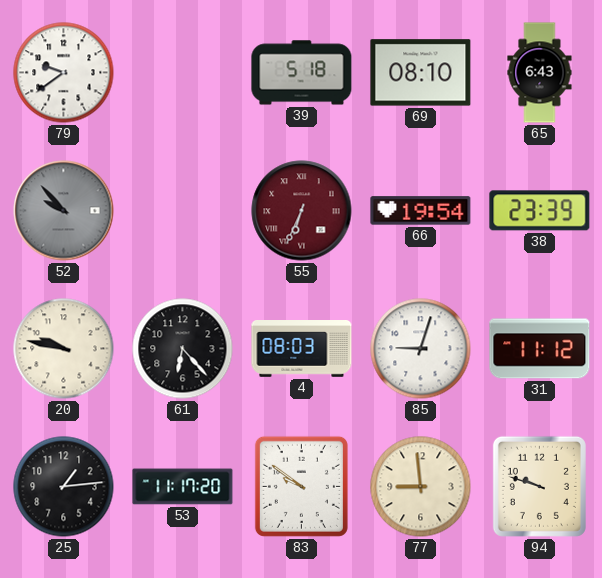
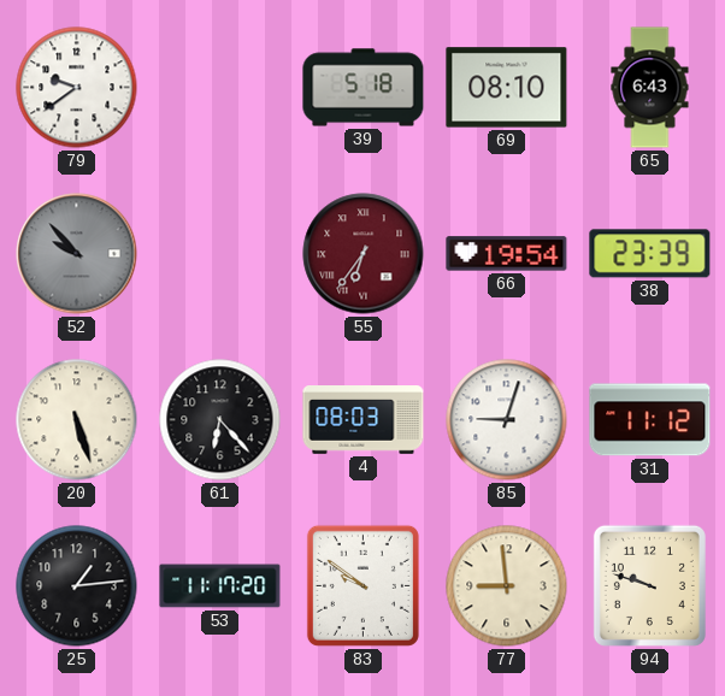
55: 6:34 -> 6:36 (364, 254)
20: 9:47 -> 5:27 (77, 420)
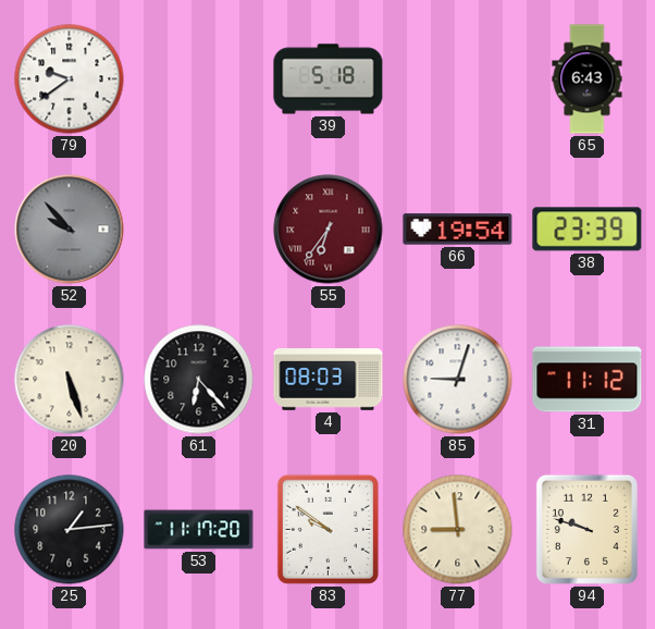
69: 08:10 -> none (507, 88)
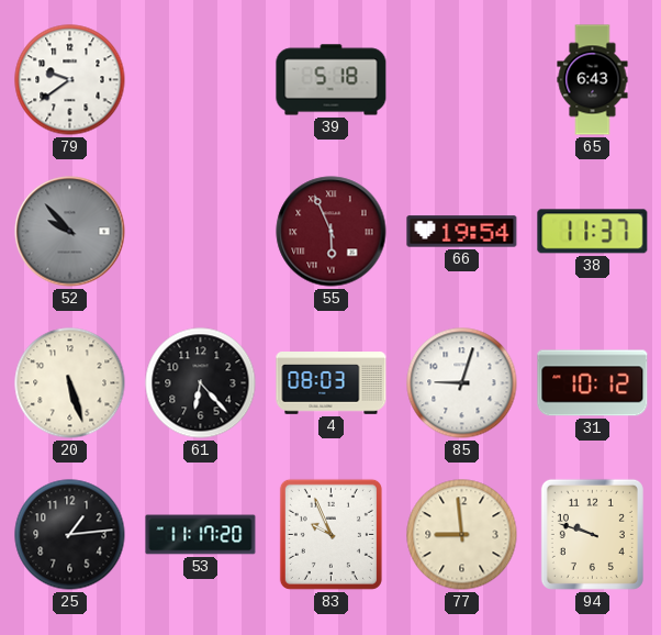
55: 6:36 -> 5:56 (332, 232)
38: 23:39 -> 11:37 (593, 232)
31: 11:12 -> 10:12 (593, 383)
83: 9:51 -> 9:56 (330, 534)
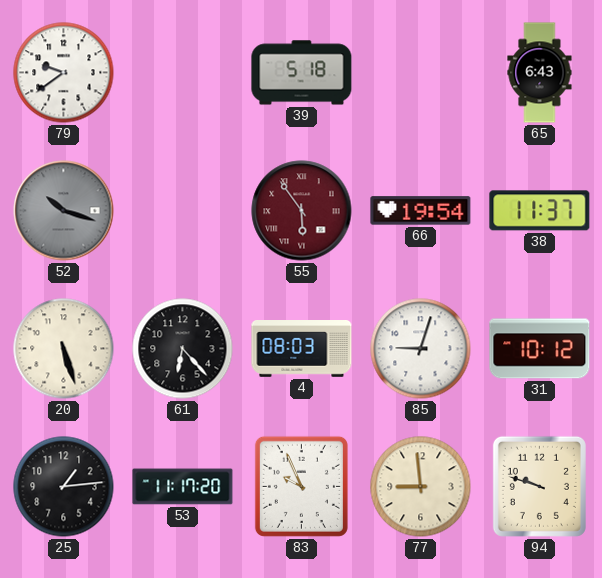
52: 9:53 -> 10:18 (64, 211)
55: 5:56 -> 5:54 (302, 211)
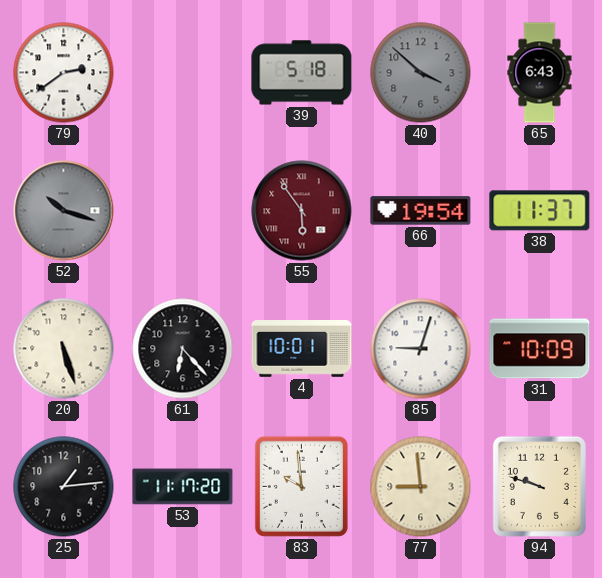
79: 9:39 -> 2:39 (64, 73)
40: none -> 3:52 (421, 73)
4: 08:03 -> 10:01 (302, 349)
31: 10:12 -> 10:09 (540, 349)
83: 9:56 -> 9:59 (301, 486)
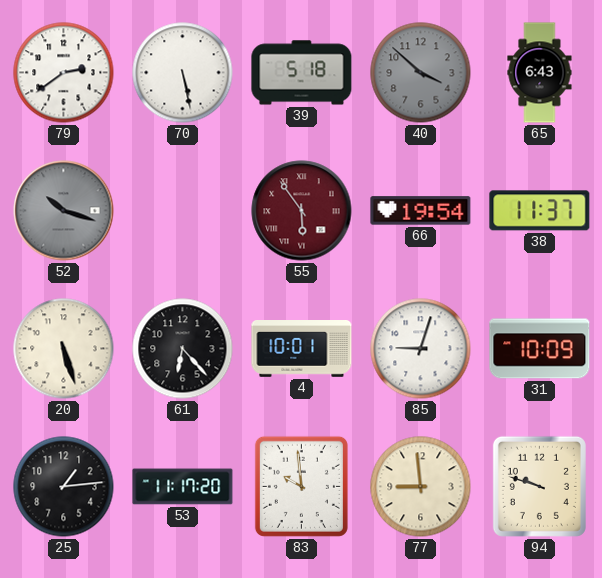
70: none -> 5:28 (183, 73)
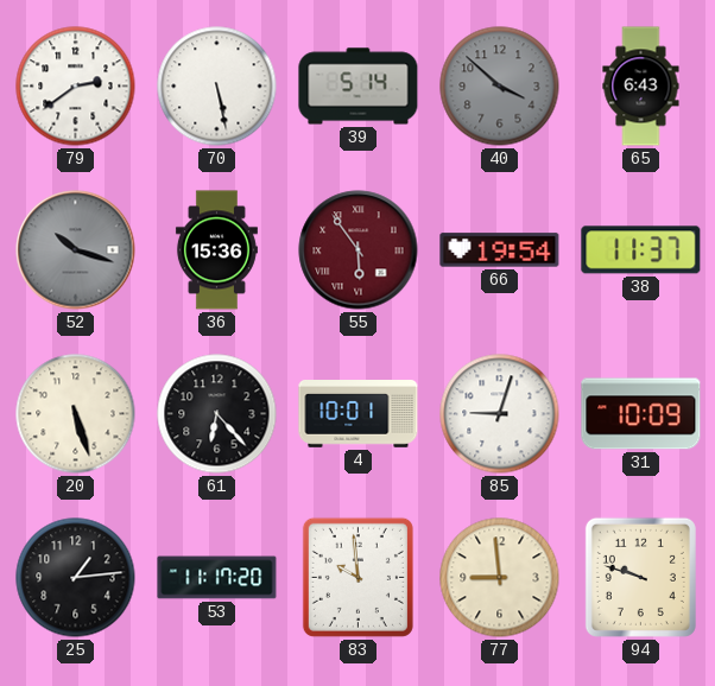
39: 5:18 -> 5:14 (359, 87)
36: none -> 15:36 (216, 250)
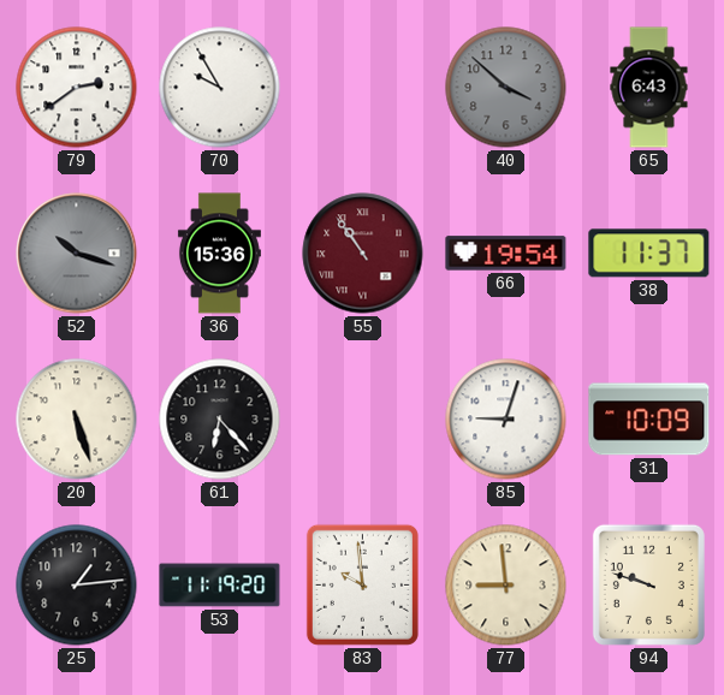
70: 5:28 -> 9:55 (220, 88)
39: 5:14 -> none (359, 87)
55: 5:54 -> 10:54 (363, 254)
4: 10:01 -> none (359, 414)
53: 11:17 -> 11:19 (220, 586)
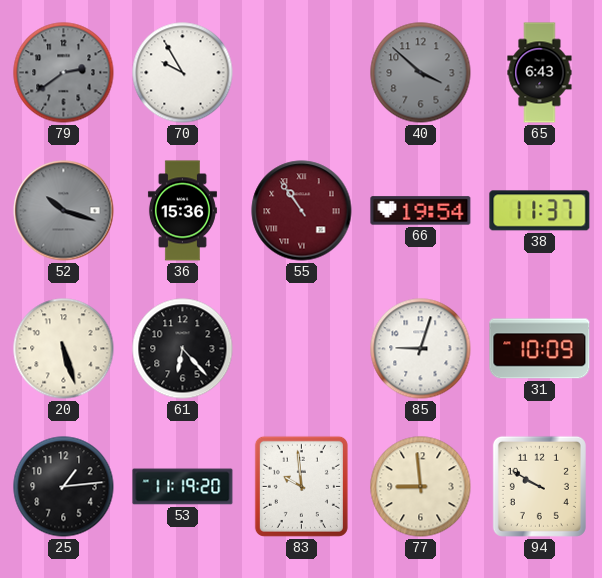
79 dial: white -> grey (64, 73)
94: 9:48 -> 9:50 (539, 486)
